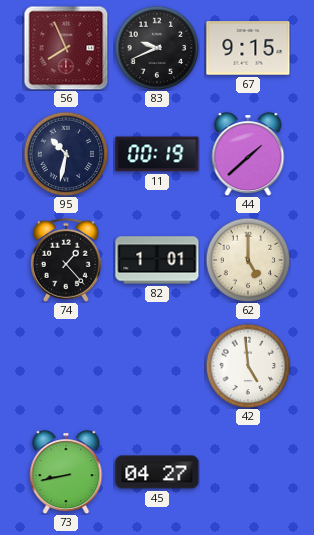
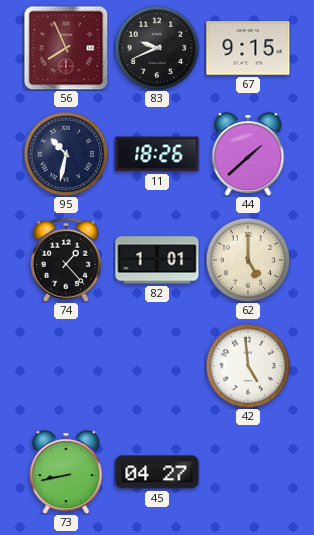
11: 00:19 -> 18:26 (157, 154)
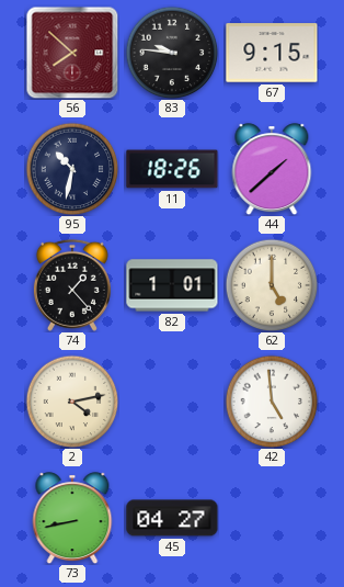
56: 7:56 -> 7:52 (72, 53)
83: 9:41 -> 9:46 (172, 53)
2: none -> 4:13 (72, 402)
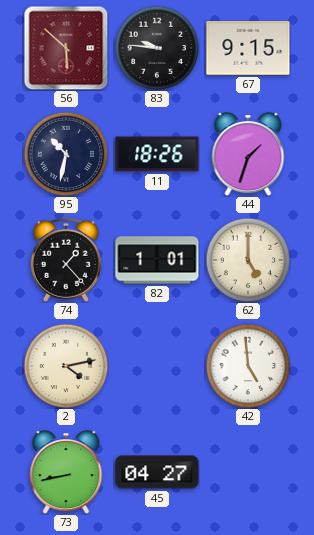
56: 7:52 -> 5:52 (66, 48)
44: 1:38 -> 1:33 (248, 154)
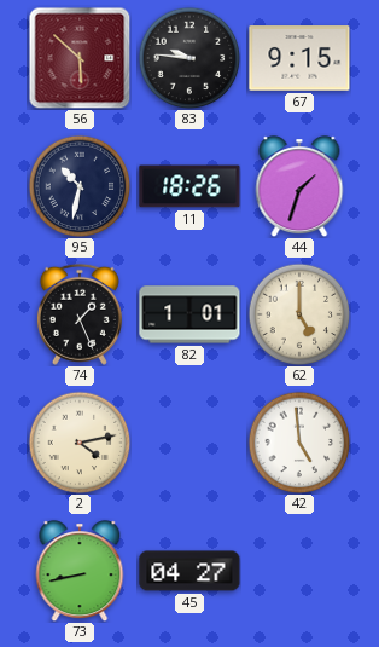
74: 1:23 -> 1:26 (80, 314)
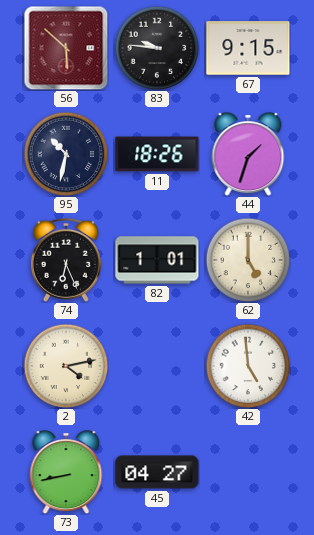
74: 1:26 -> 6:26 (66, 260)
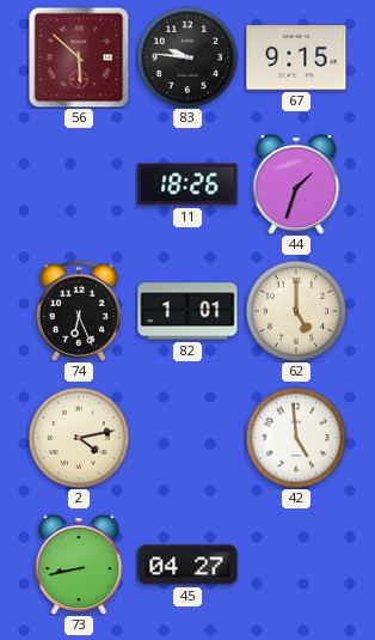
95: 10:32 -> none (66, 154)
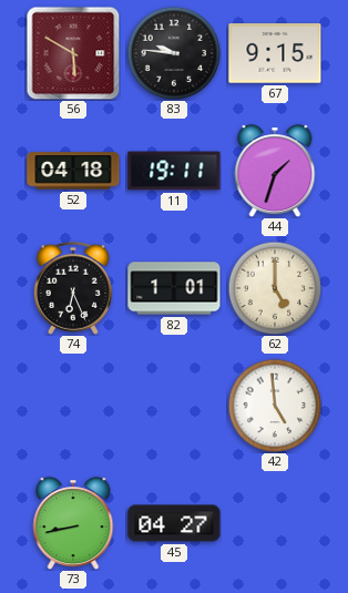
56: 5:52 -> 5:50 (73, 53)
52: none -> 04:18 (73, 171)
11: 18:26 -> 19:11 (174, 171)
2: 4:13 -> none (79, 438)
